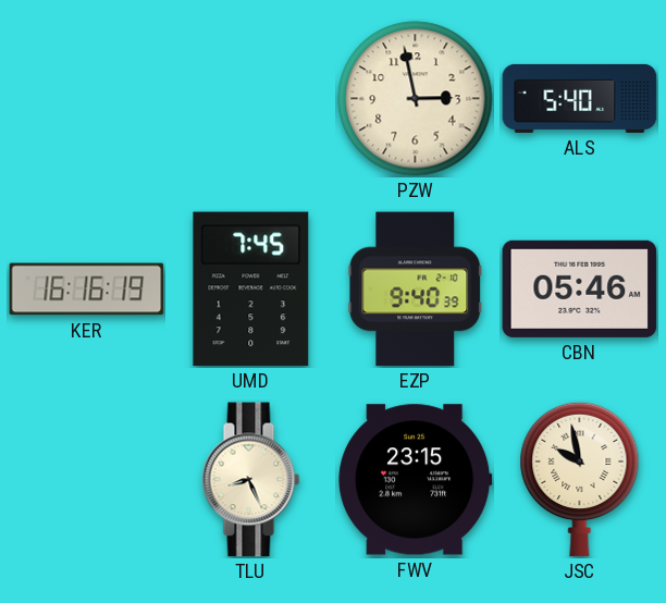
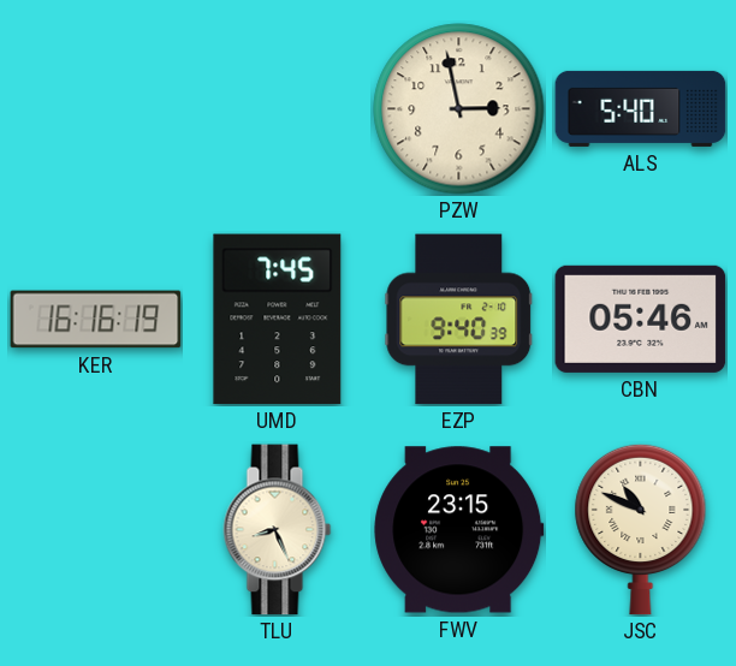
JSC: 9:58 -> 10:49 (641, 529)
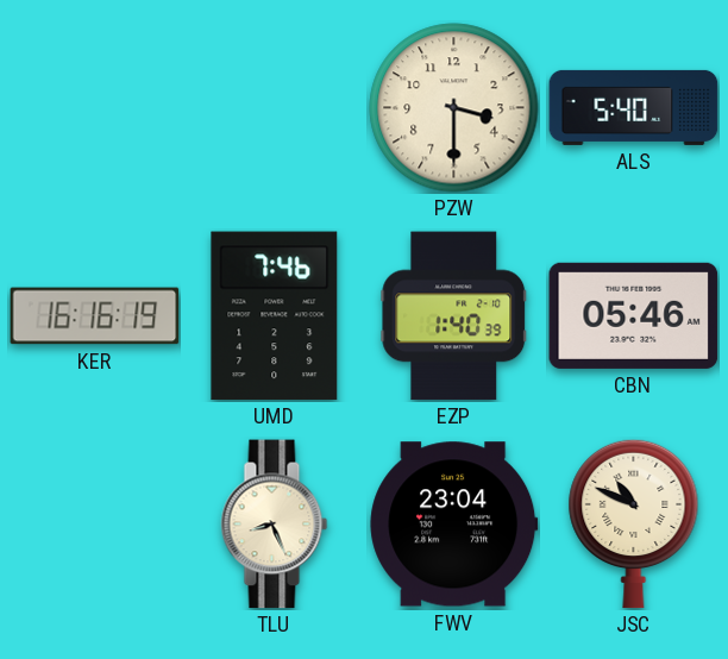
PZW: 2:58 -> 3:30 (454, 108)
UMD: 7:45 -> 7:46 (275, 316)
EZP: 9:40 -> 1:40 (454, 316)
FWV: 23:15 -> 23:04 (454, 525)
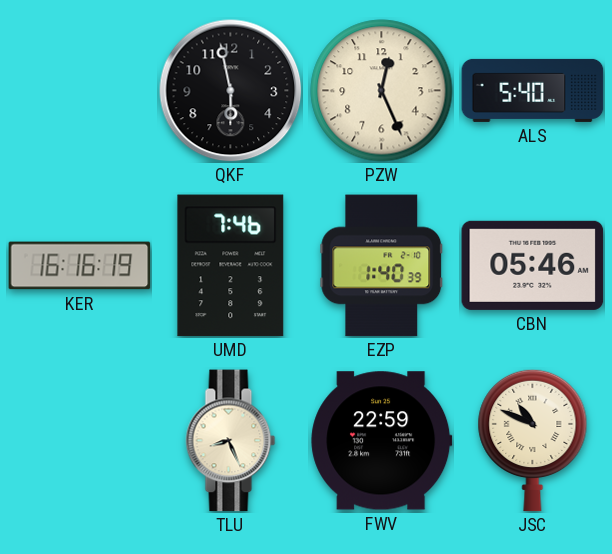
QKF: none -> 5:58 (231, 91)
PZW: 3:30 -> 12:26 (382, 91)
FWV: 23:04 -> 22:59 (382, 441)
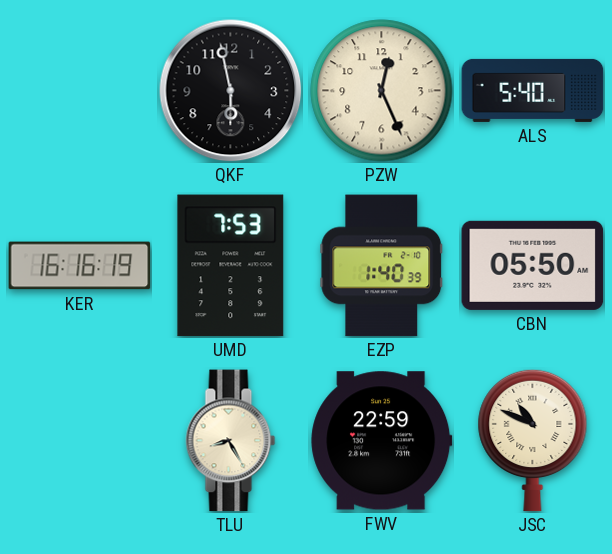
UMD: 7:46 -> 7:53 (231, 266)
CBN: 05:46 -> 05:50 (533, 265)
TLU: 8:26 -> 8:25 (231, 441)
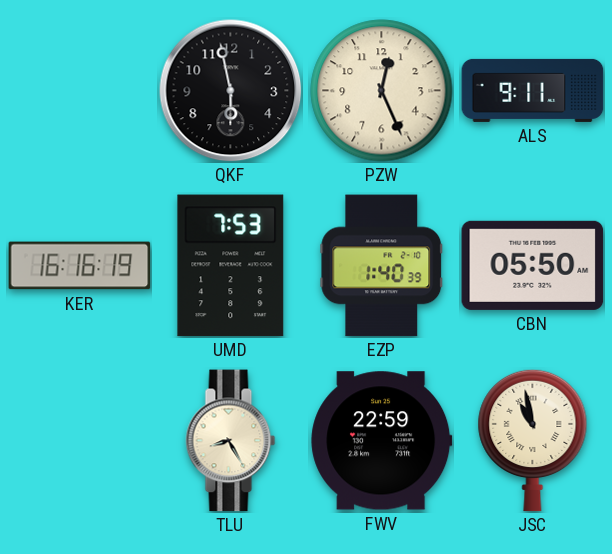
ALS: 5:40 -> 9:11 (533, 90)
JSC: 10:49 -> 10:58 (533, 440)
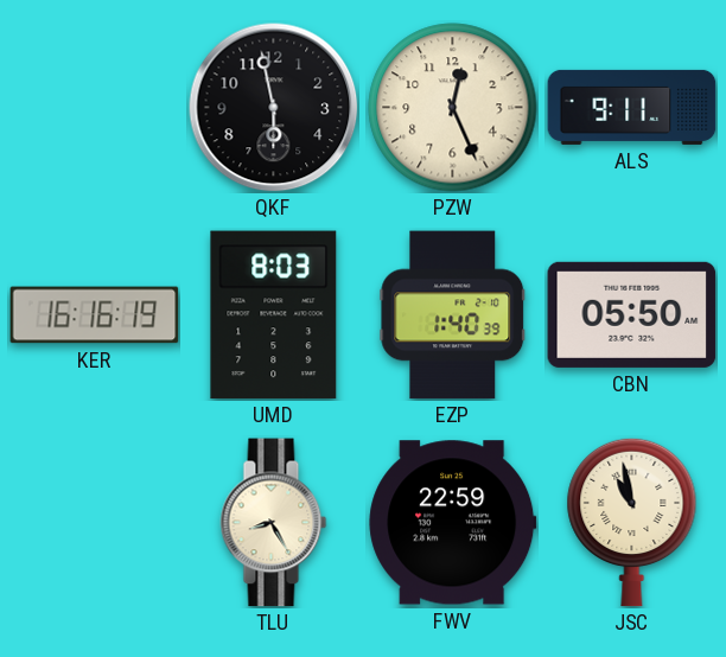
UMD: 7:53 -> 8:03 (274, 315)
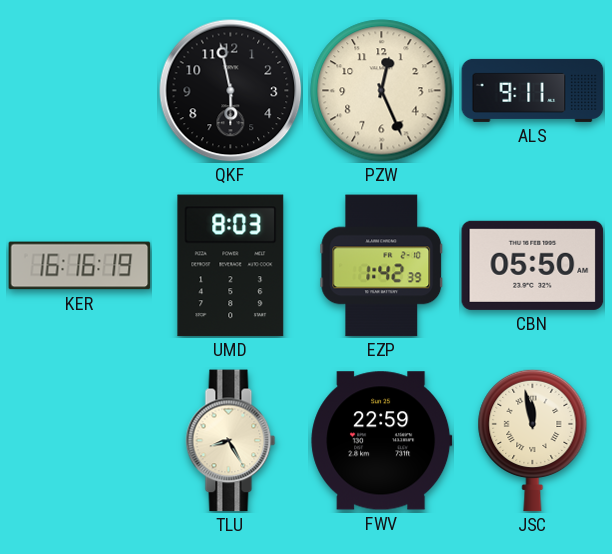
EZP: 1:40 -> 1:42 (382, 266)
JSC: 10:58 -> 11:58 (533, 440)
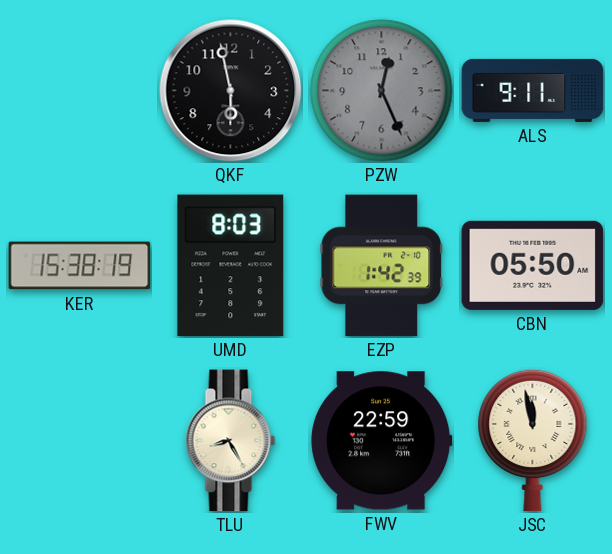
PZW dial: cream -> grey (382, 91)
KER: 16:16 -> 15:38 (80, 266)
